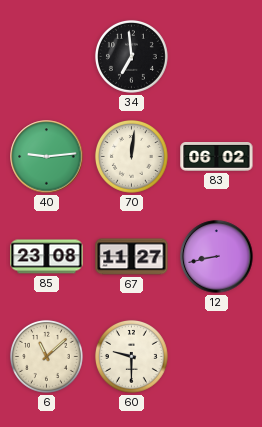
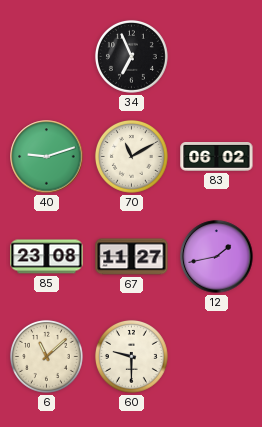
34: 6:59 -> 6:56 (131, 56)
40: 9:14 -> 9:12 (47, 157)
70: 12:01 -> 11:10 (131, 156)
12: 8:43 -> 1:43 (217, 257)
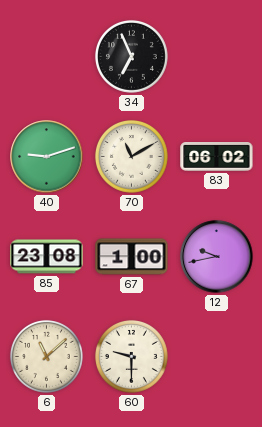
67: 11:27 -> 1:00 (132, 257)
12: 1:43 -> 9:43 (217, 257)
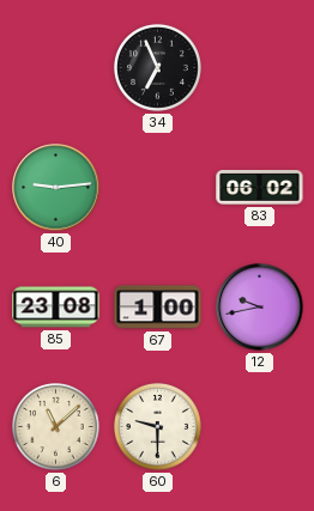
40: 9:12 -> 9:14 (56, 188)
70: 11:10 -> none (131, 156)
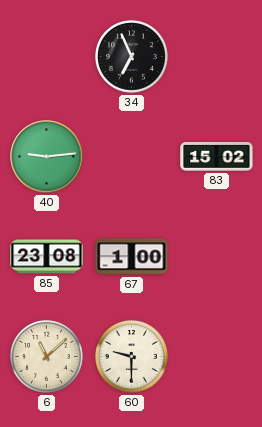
83: 06:02 -> 15:02 (217, 157)
12: 9:43 -> none (260, 308)
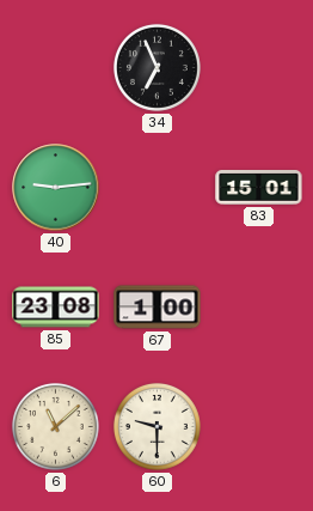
83: 15:02 -> 15:01 (259, 188)
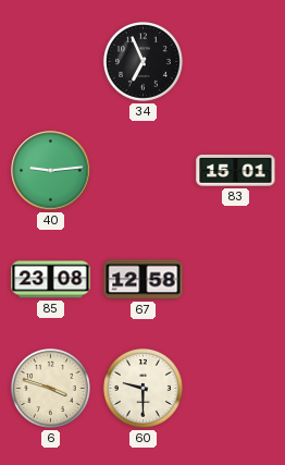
67: 1:00 -> 12:58 (144, 280)
6: 11:08 -> 3:48 (50, 388)
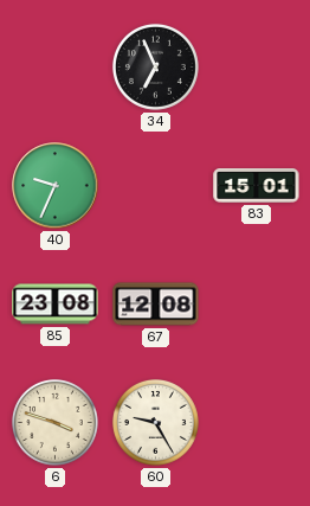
40: 9:14 -> 9:34 (56, 186)
67: 12:58 -> 12:08 (156, 305)
60: 9:30 -> 9:25 (155, 422)
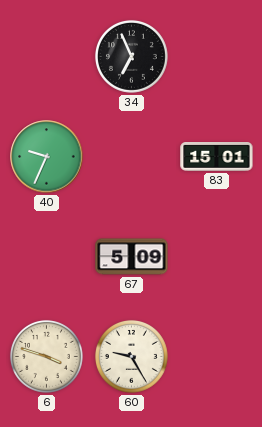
85: 23:08 -> none (56, 305)
67: 12:08 -> 5:09 (132, 257)
